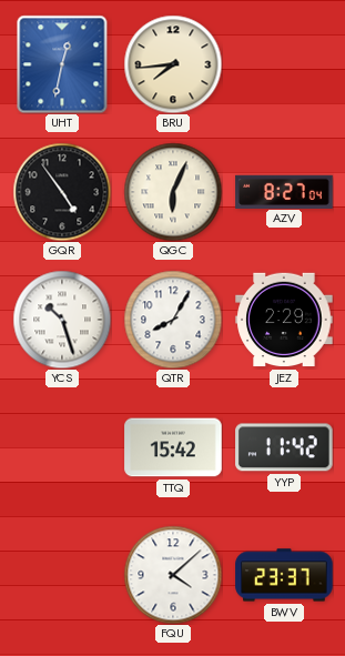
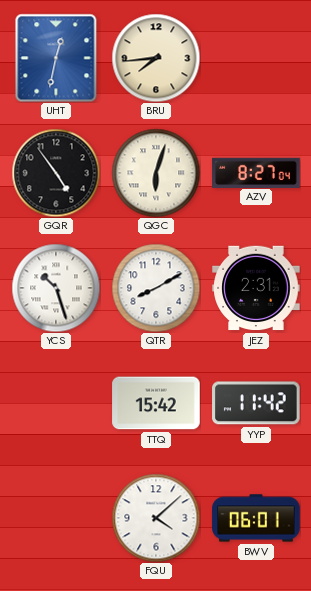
QGC: 6:04 -> 6:03 (156, 173)
QTR: 8:05 -> 8:10 (156, 288)
JEZ: 2:29 -> 2:31 (256, 288)
BWV: 23:37 -> 06:01 (256, 518)
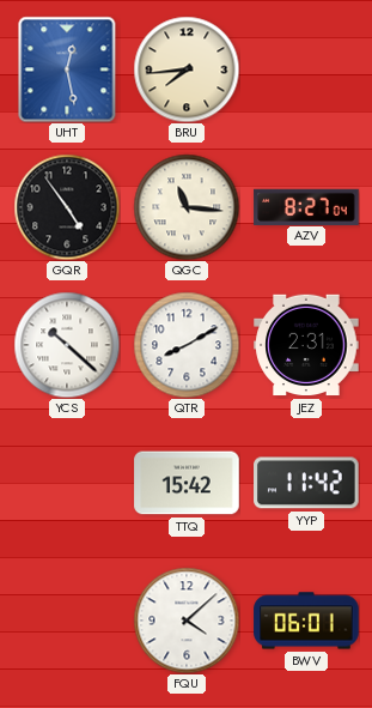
UHT: 12:32 -> 12:28 (67, 69)
QGC: 6:03 -> 11:16 (187, 207)
YCS: 10:27 -> 10:22 (67, 345)
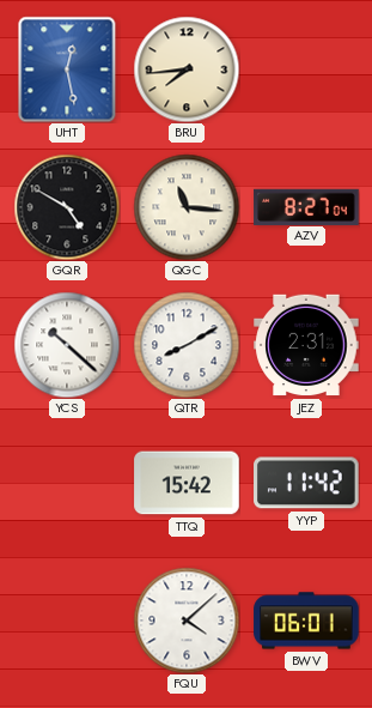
GQR: 4:54 -> 4:50 (67, 207)
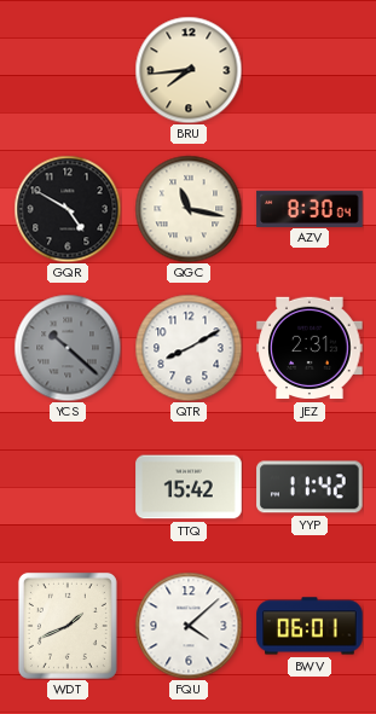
UHT: 12:28 -> none (67, 69)
QGC: 11:16 -> 11:17 (189, 209)
AZV: 8:27 -> 8:30 (310, 208)
YCS dial: white -> grey (68, 348)
WDT: none -> 1:41 (68, 626)
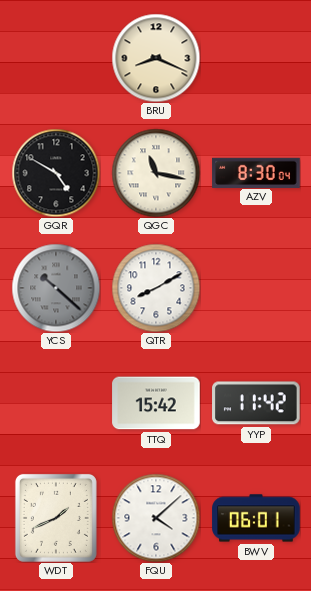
BRU: 7:44 -> 8:19 (156, 58)
JEZ: 2:31 -> none (310, 348)
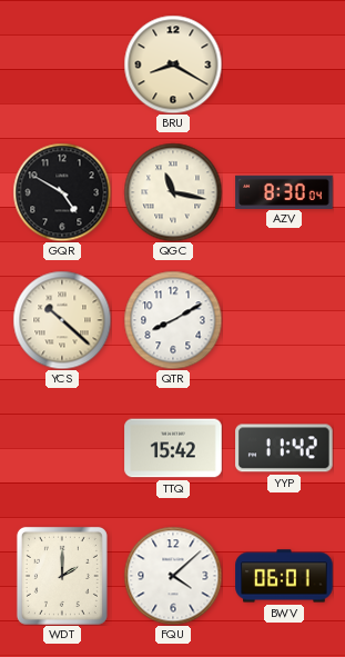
BRU: 8:19 -> 8:20 (173, 64)
YCS dial: grey -> cream (62, 320)
WDT: 1:41 -> 2:00 (62, 576)
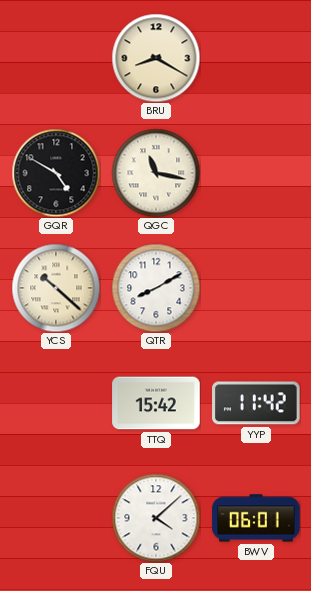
AZV: 8:30 -> none (284, 191)
WDT: 2:00 -> none (62, 576)
